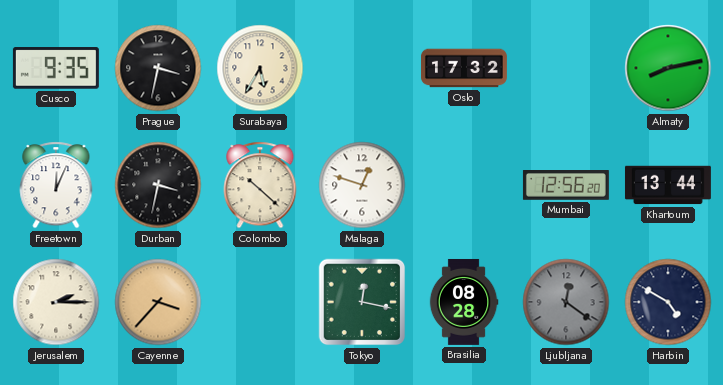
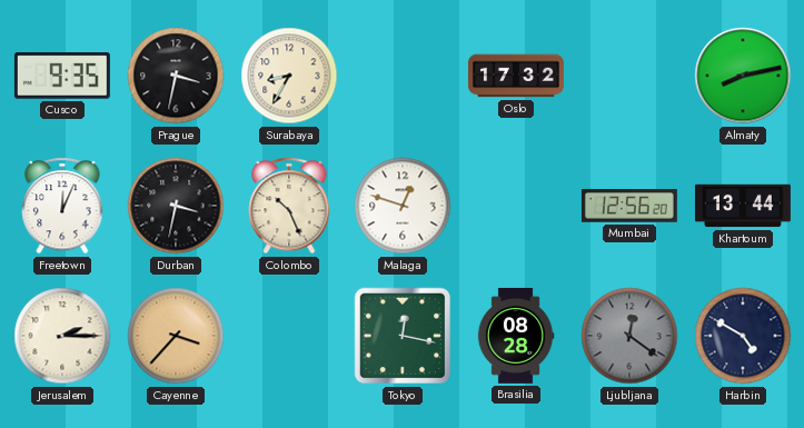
Surabaya: 5:35 -> 8:35 (289, 76)
Colombo: 10:22 -> 10:26 (289, 206)
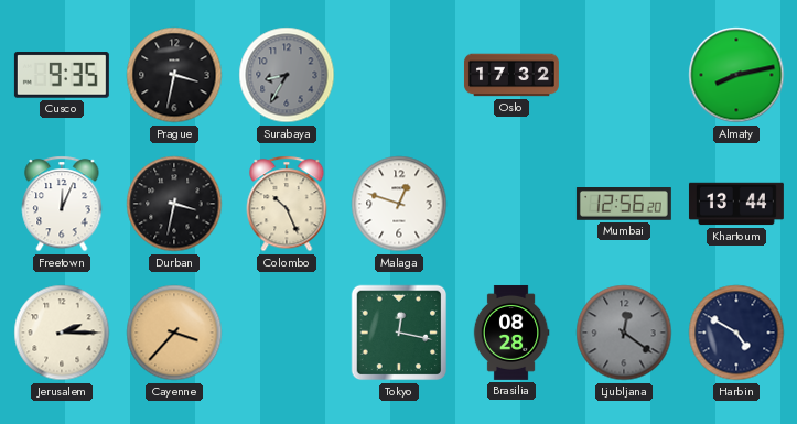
Surabaya dial: cream -> grey (287, 75)
